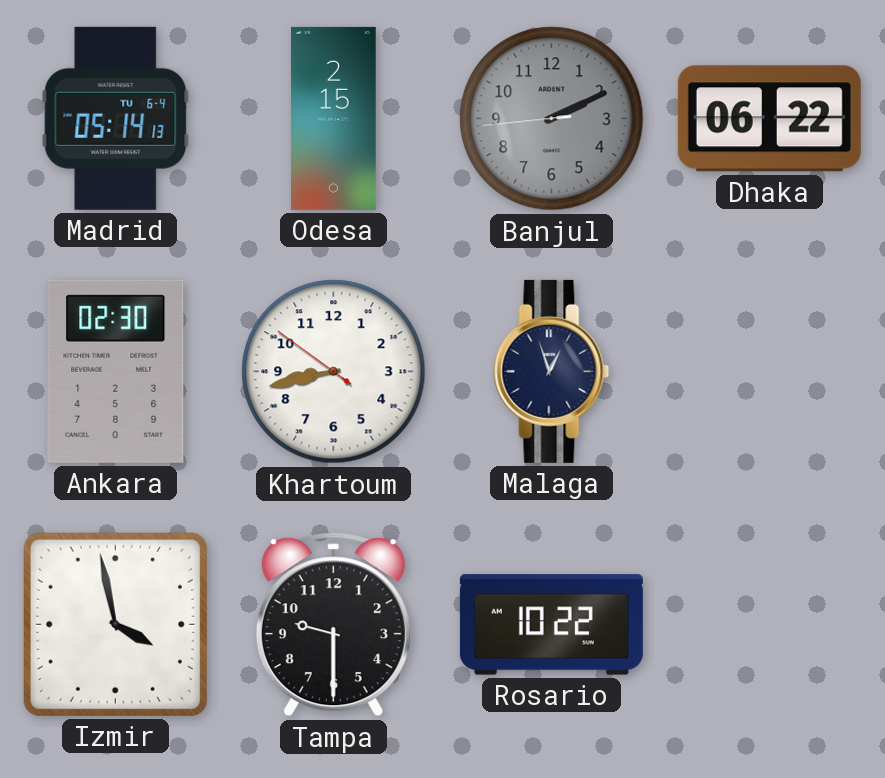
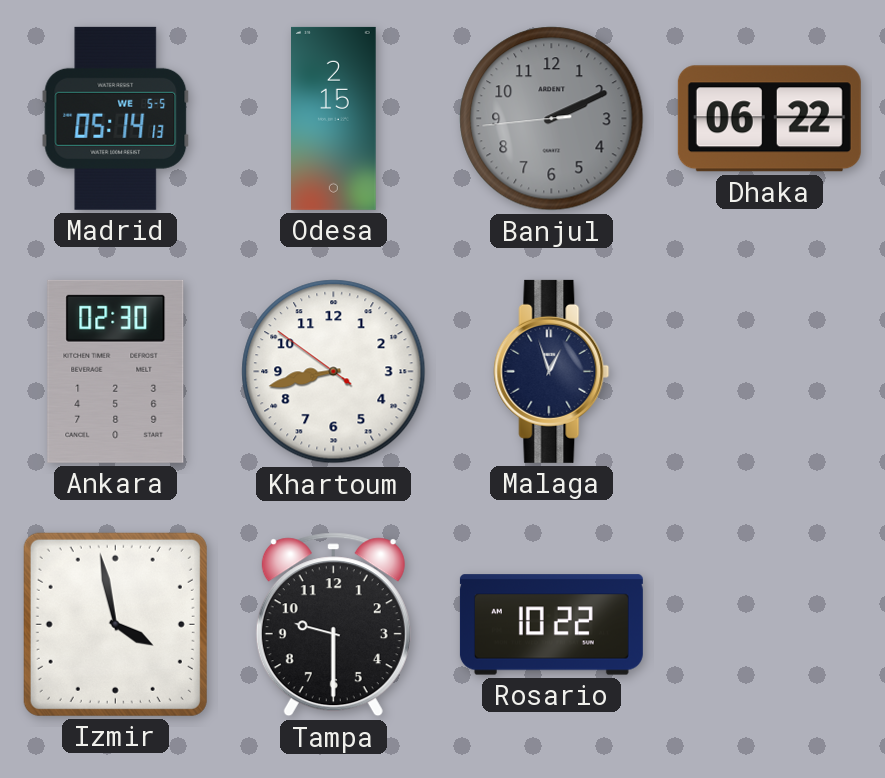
Madrid date: TU 6-4 -> WE 5-5 (116, 118)
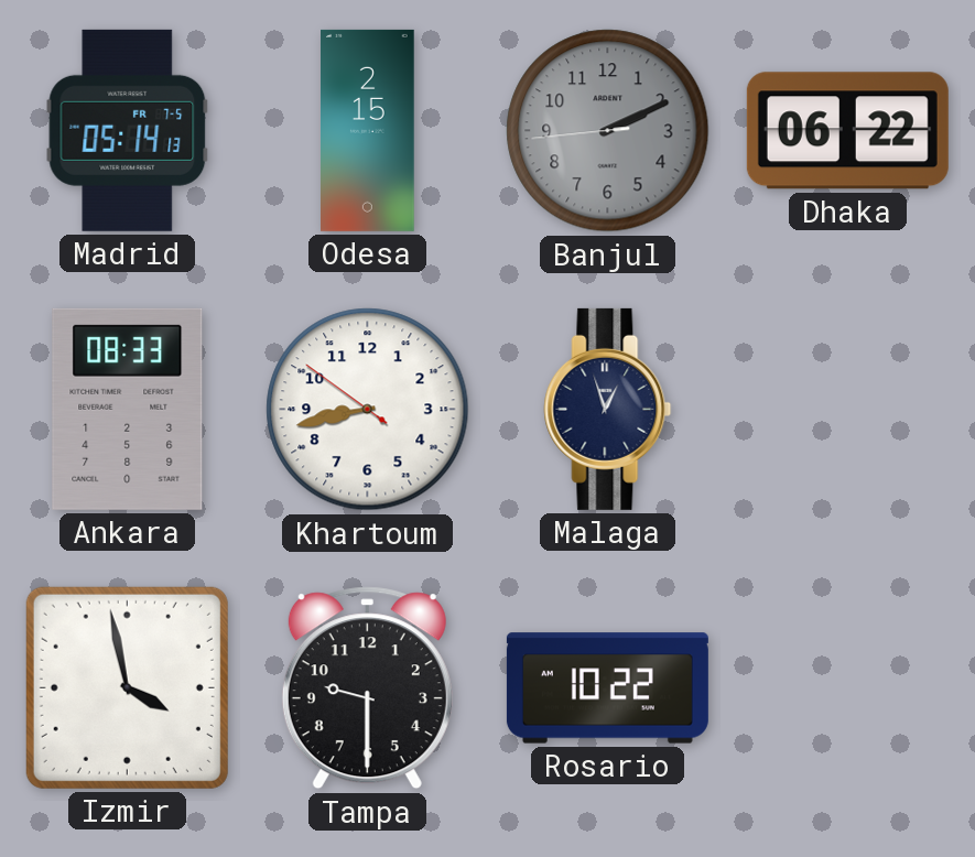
Madrid date: WE 5-5 -> FR 7-5 (128, 130)
Ankara: 02:30 -> 08:33 (128, 409)
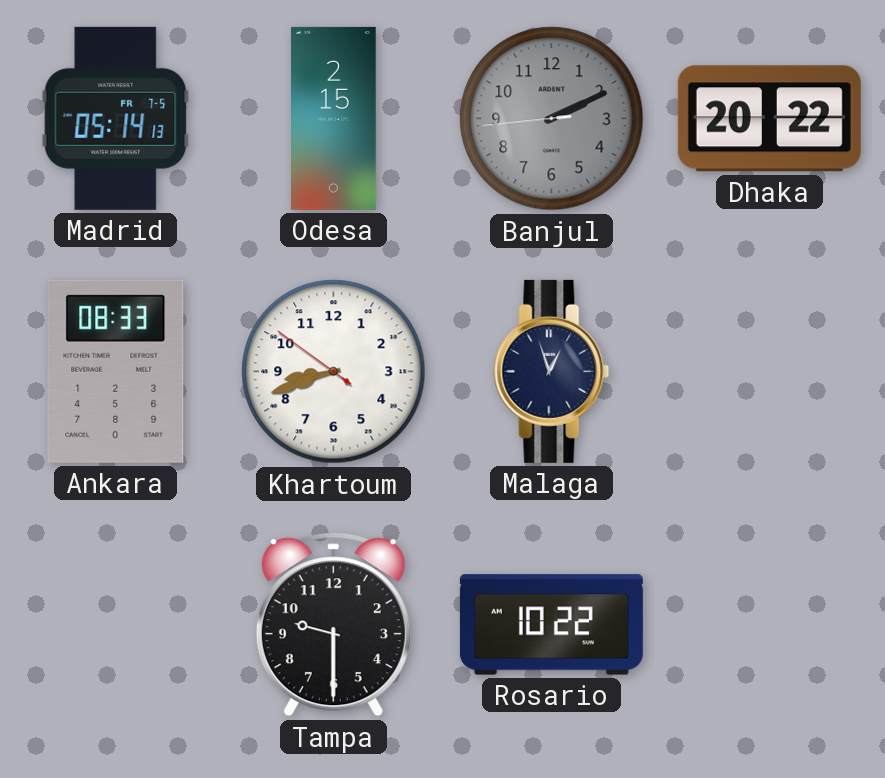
Dhaka: 06:22 -> 20:22 (769, 119)
Khartoum: 8:42 -> 8:41 (334, 372)
Izmir: 3:58 -> none (127, 687)
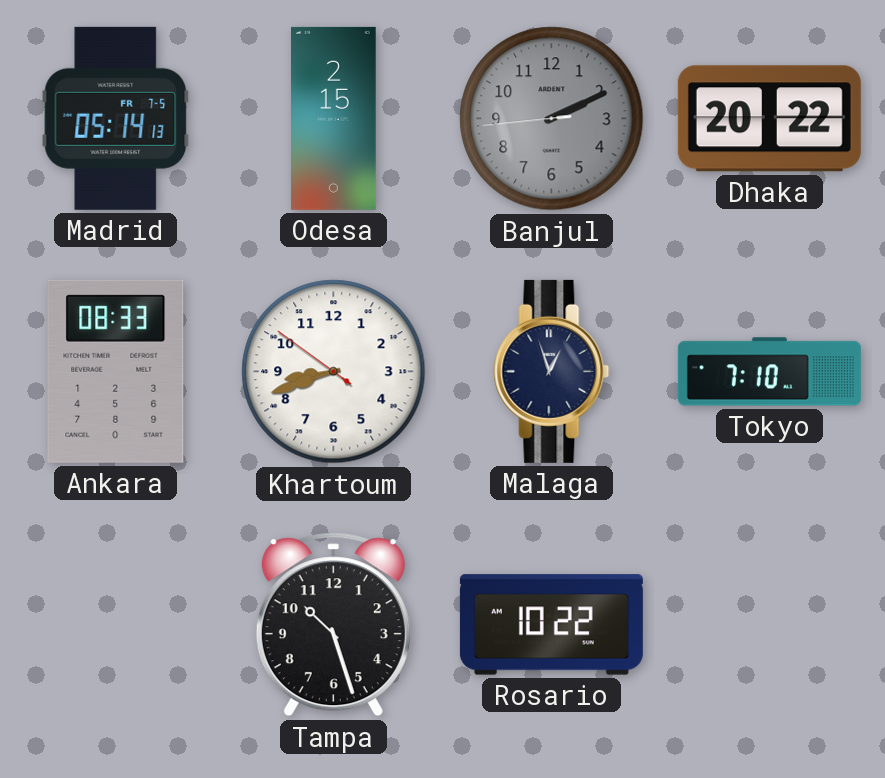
Tokyo: none -> 7:10 (769, 372)
Tampa: 9:30 -> 10:27 (333, 625)
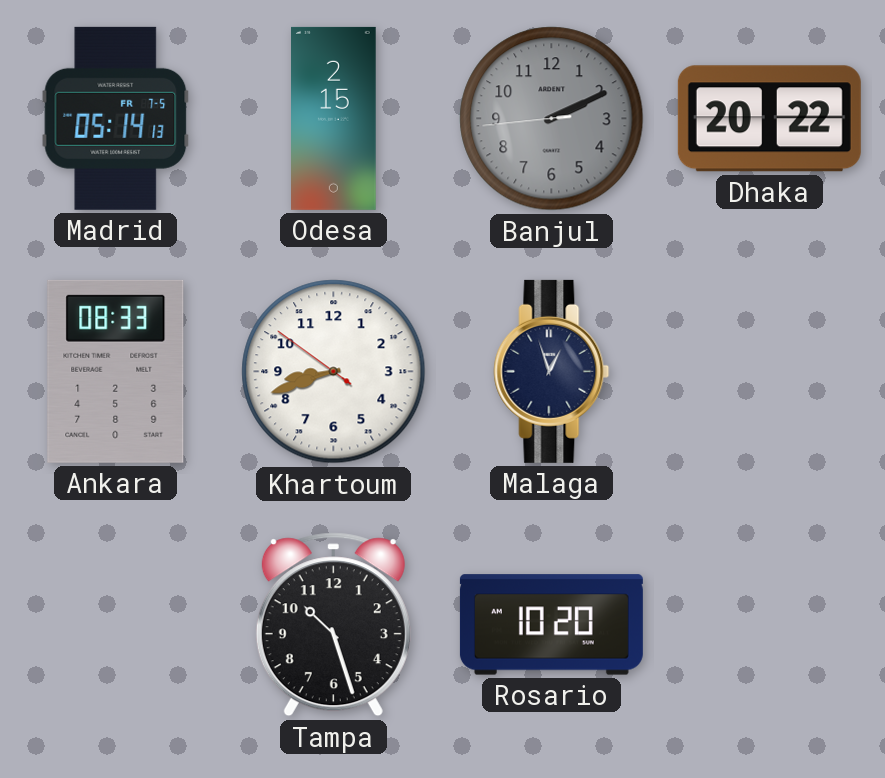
Tokyo: 7:10 -> none (769, 372)
Rosario: 10:22 -> 10:20 (551, 625)
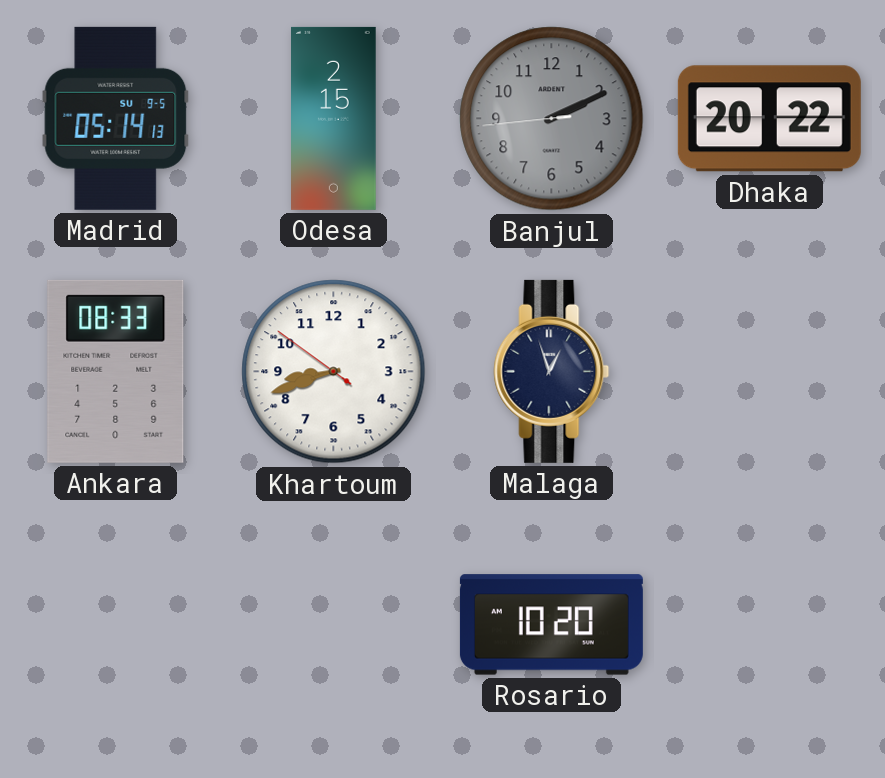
Madrid date: FR 7-5 -> SU 9-5 (116, 118)
Tampa: 10:27 -> none (333, 625)
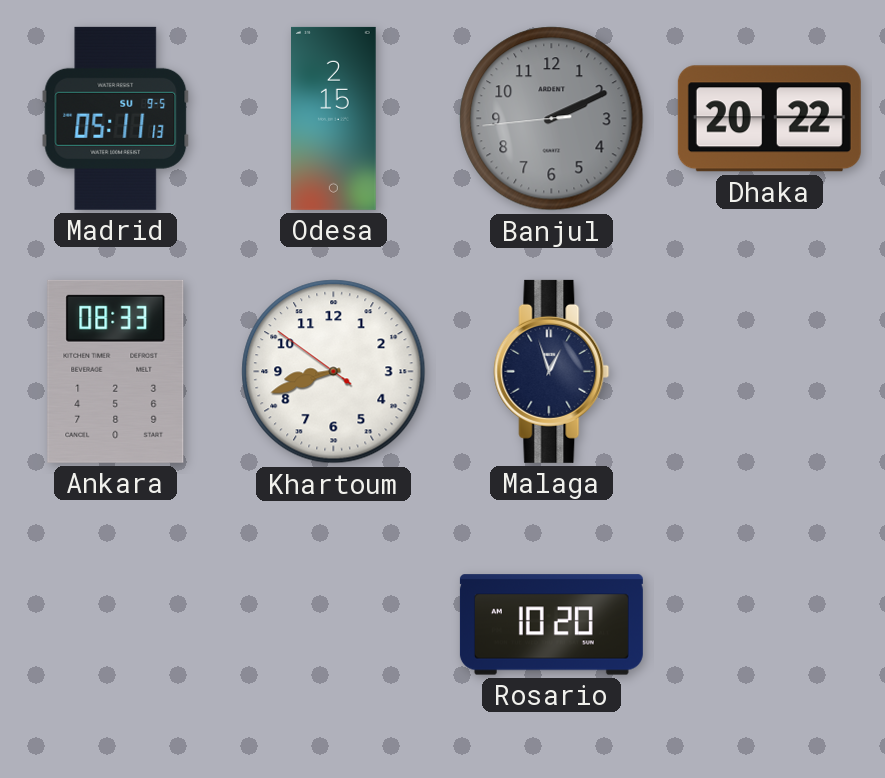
Madrid: 05:14 -> 05:11 (116, 118)
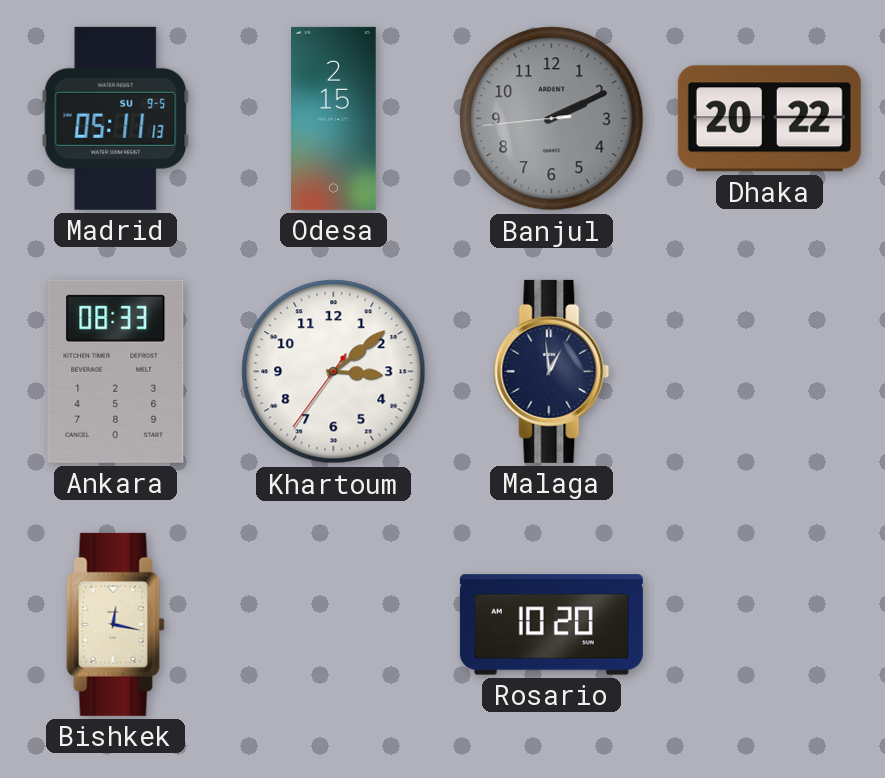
Khartoum: 8:41 -> 3:08 (334, 372)
Malaga: 12:57 -> 12:59 (552, 371)
Bishkek: none -> 12:17 (116, 624)
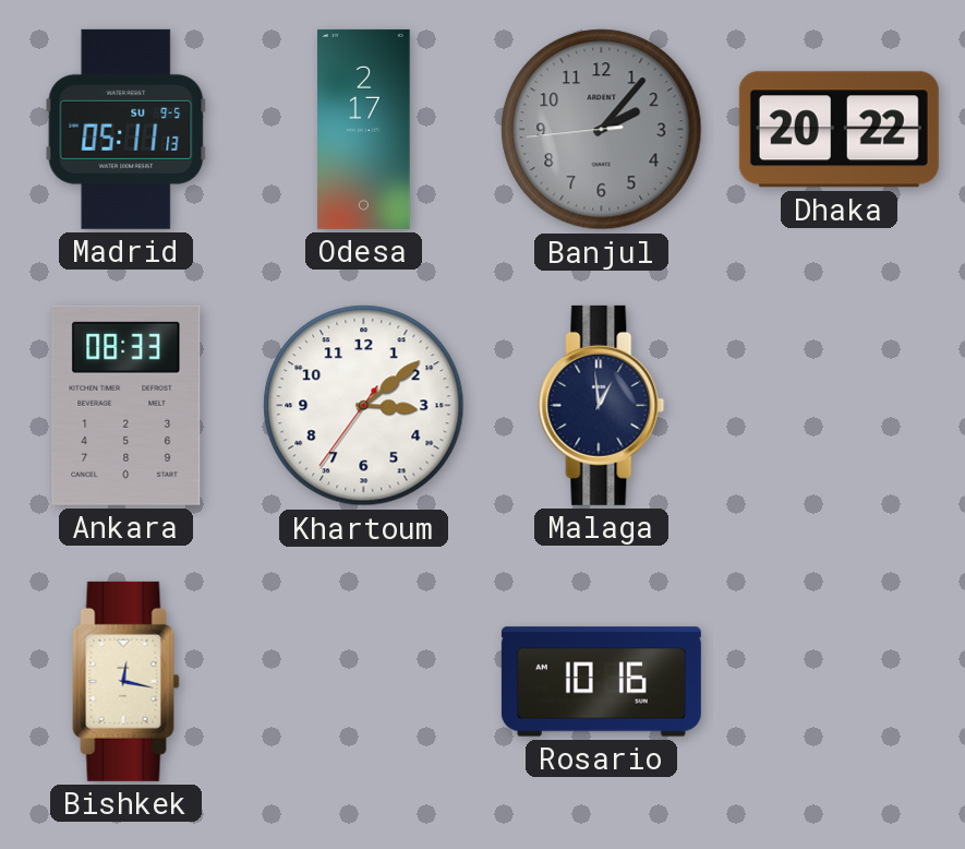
Odesa: 2:15 -> 2:17 (364, 129)
Banjul: 2:10 -> 2:06 (602, 130)
Rosario: 10:20 -> 10:16 (601, 682)
